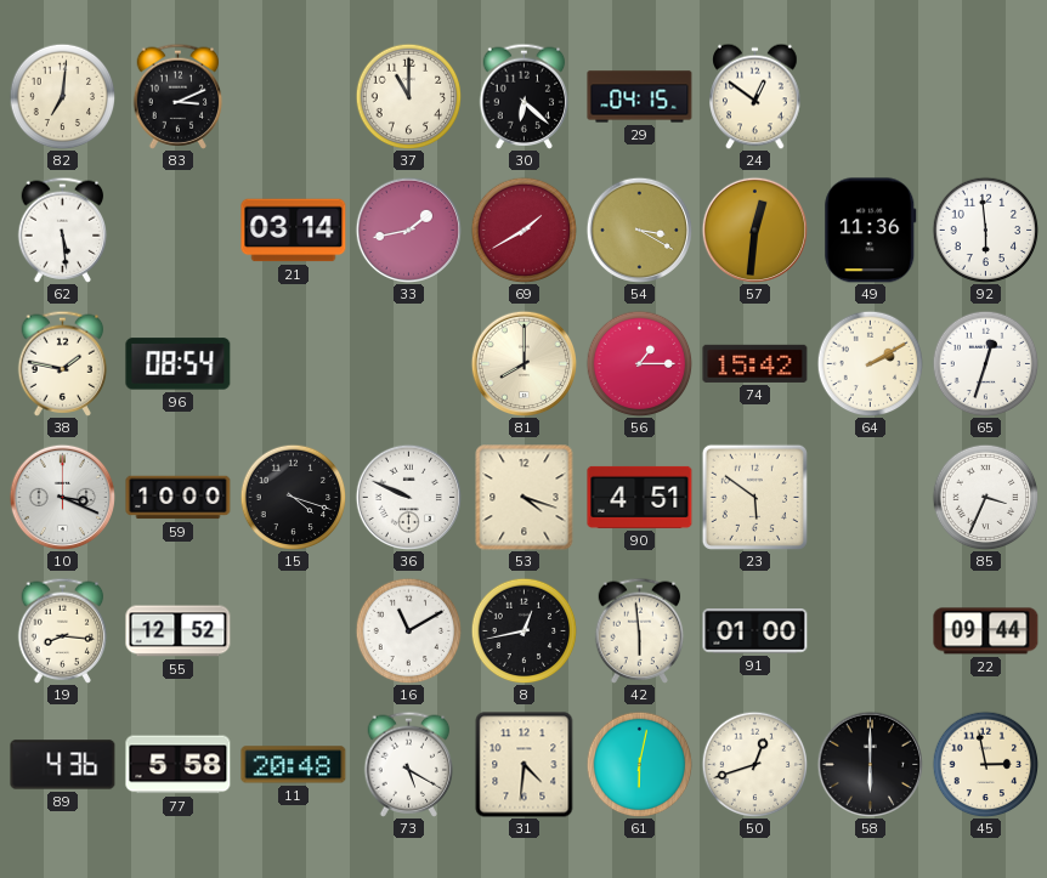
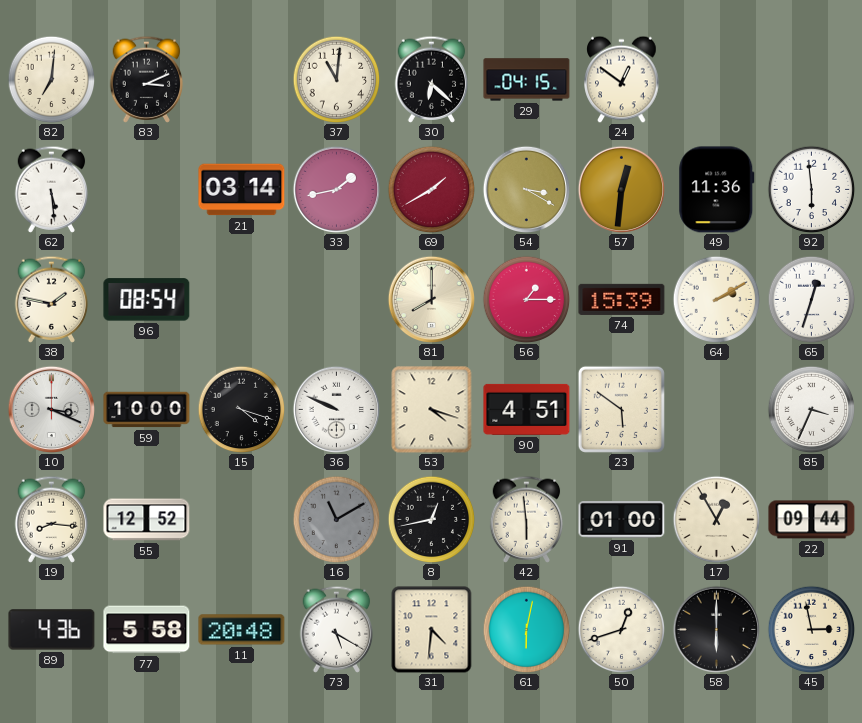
37: 11:00 -> 11:01 (336, 79)
74: 15:42 -> 15:39 (622, 299)
16 dial: white -> grey (336, 519)
17: none -> 12:55 (716, 519)
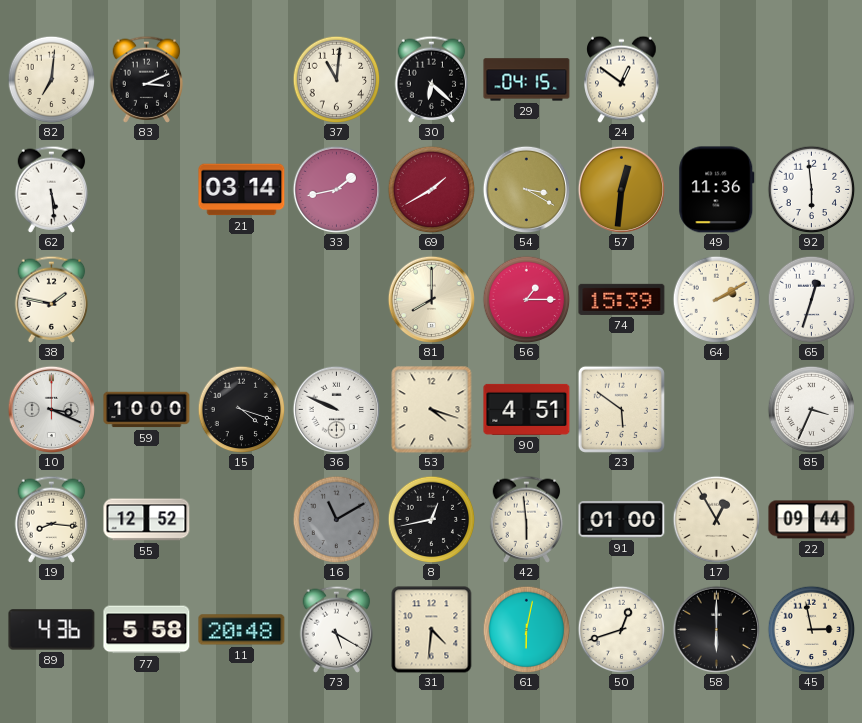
96: 08:54 -> none (147, 300)
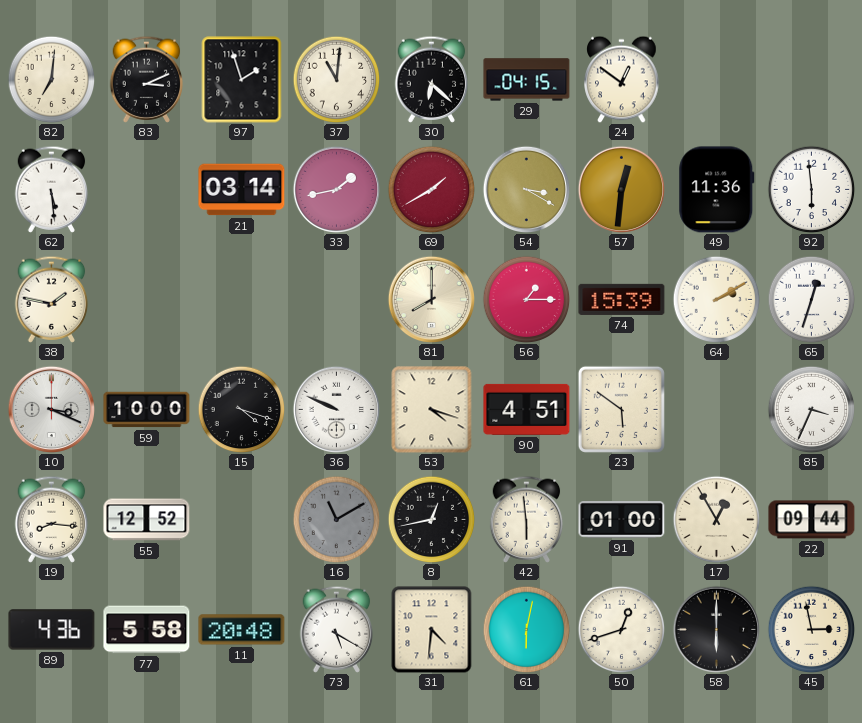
97: none -> 1:57 (242, 80)
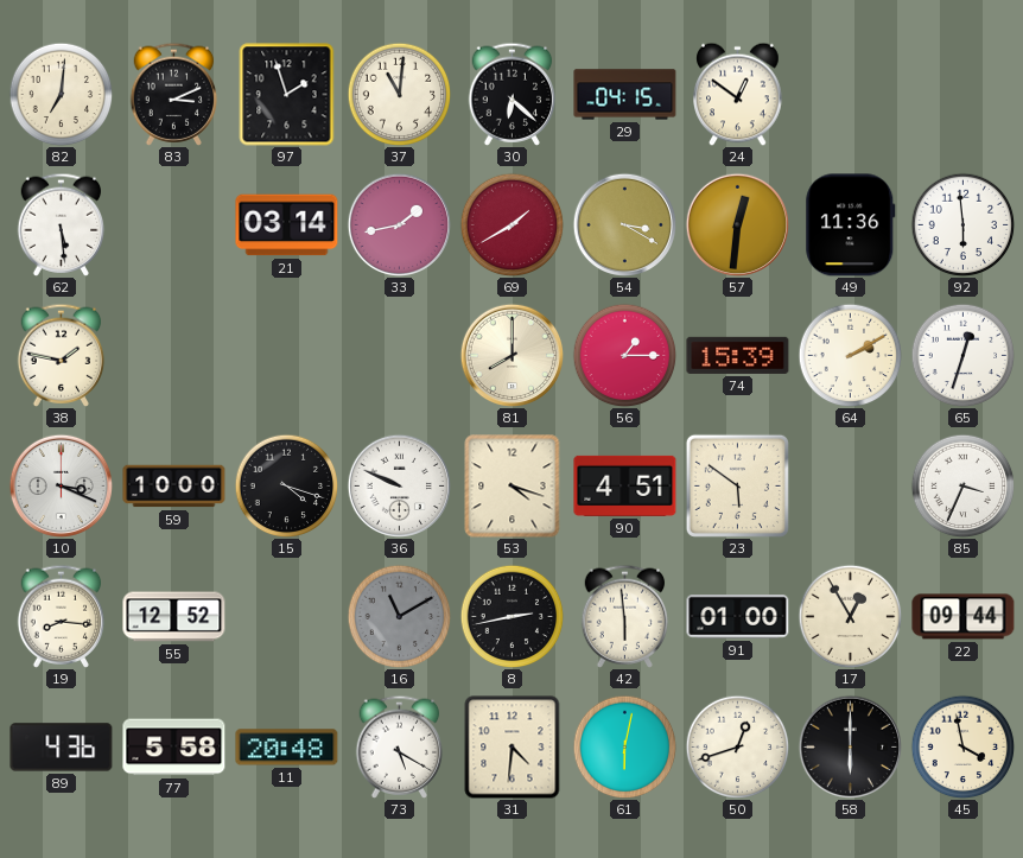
8: 12:43 -> 2:43 (512, 616)
45: 2:58 -> 3:58 (962, 746)
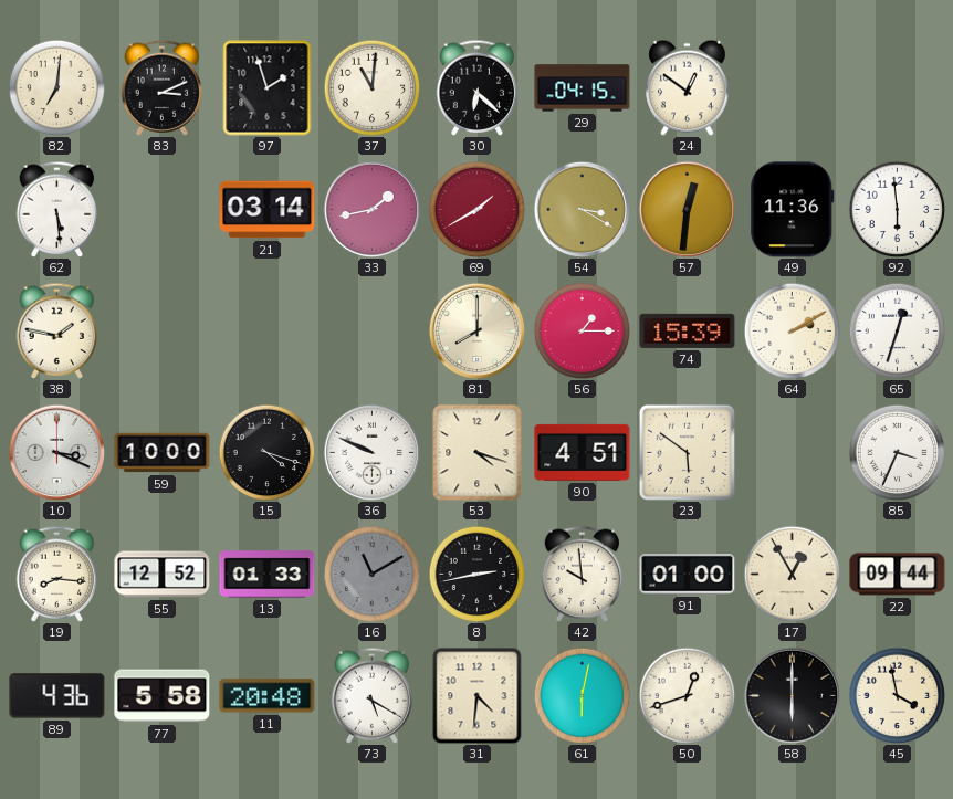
13: none -> 01:33 (268, 575)
42: 5:59 -> 9:59 (583, 574)
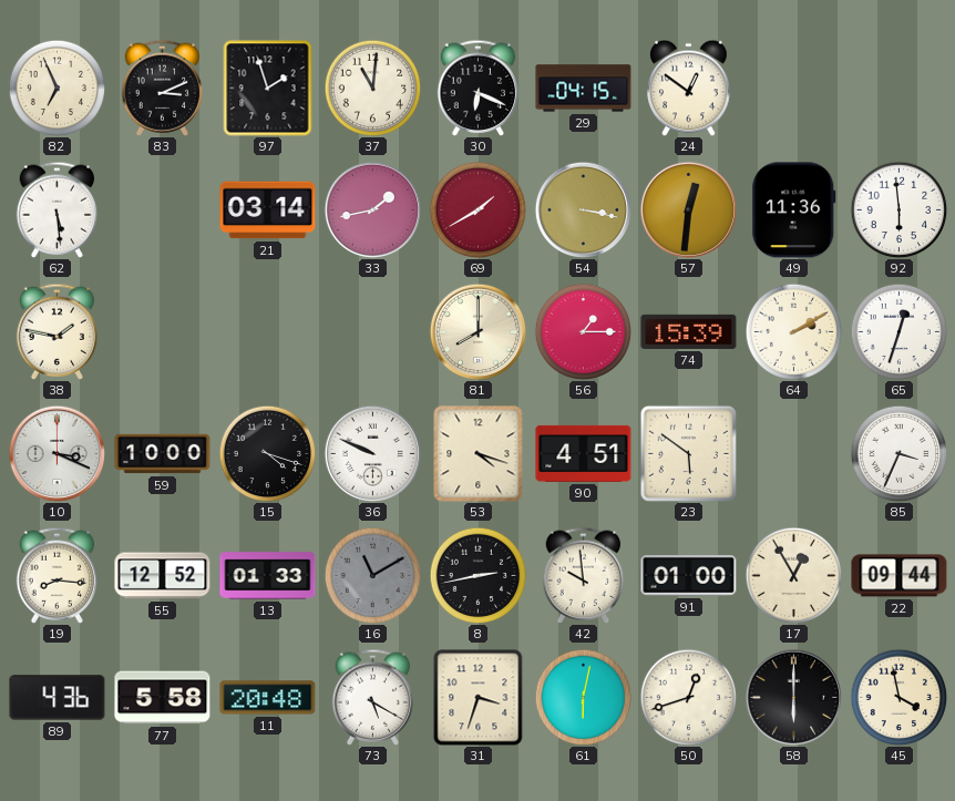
82: 7:01 -> 6:56 (57, 88)
30: 6:22 -> 6:19 (479, 88)
54: 3:20 -> 3:17 (583, 209)
31: 4:31 -> 3:33 (479, 698)
